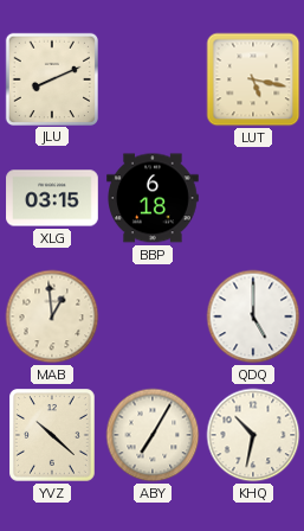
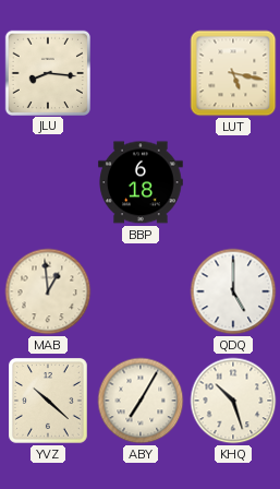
JLU: 8:11 -> 8:16 (47, 72)
XLG: 03:15 -> none (52, 198)
KHQ: 10:32 -> 10:27 (233, 401)
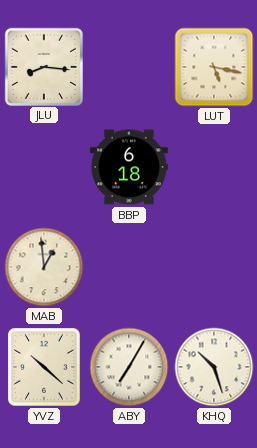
QDQ: 5:00 -> none (233, 291)
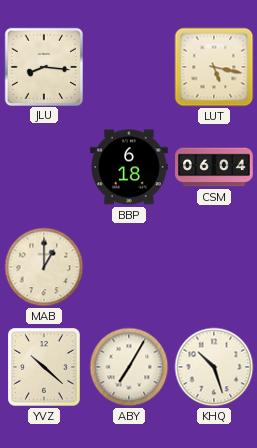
CSM: none -> 06:04 (214, 167)
MAB: 12:59 -> 1:00 (44, 267)
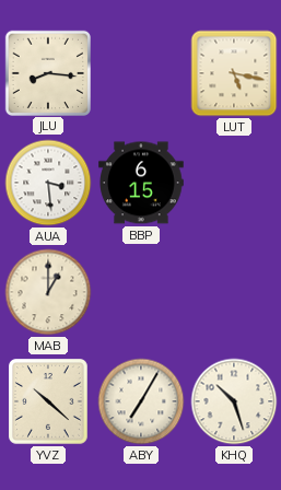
AUA: none -> 3:29 (48, 183)
BBP: 6:18 -> 6:15 (142, 183)
CSM: 06:04 -> none (214, 167)
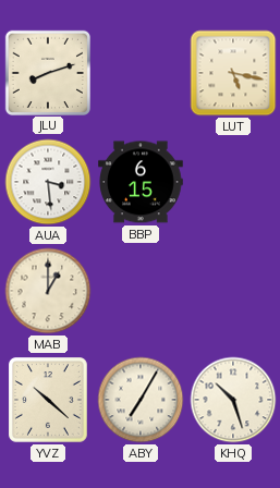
JLU: 8:16 -> 8:12 (47, 72)
